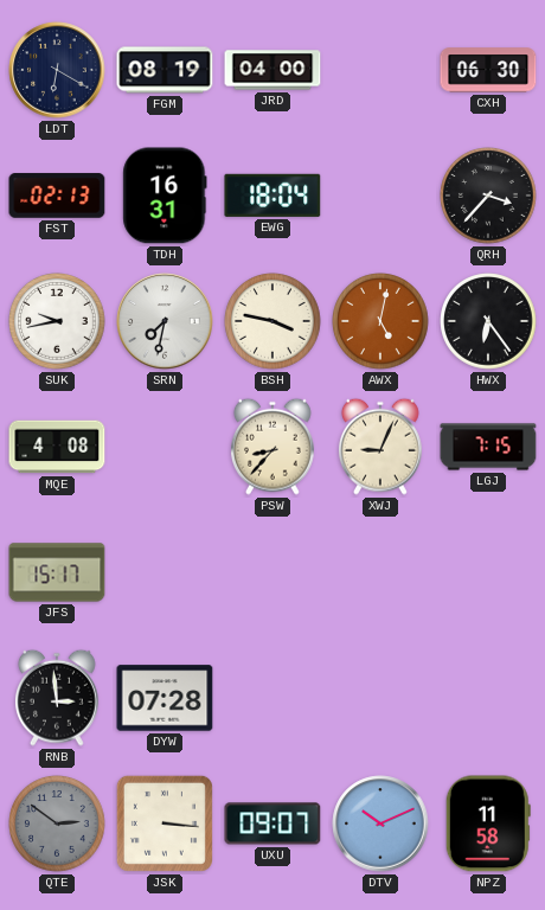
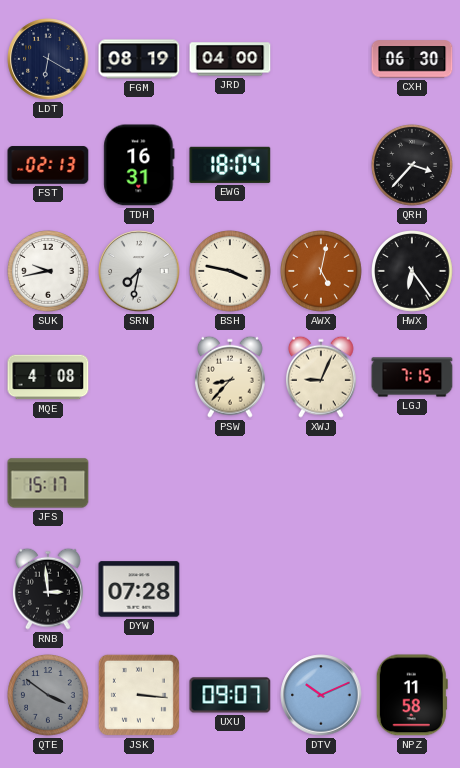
QTE: 2:51 -> 3:51 (48, 695)
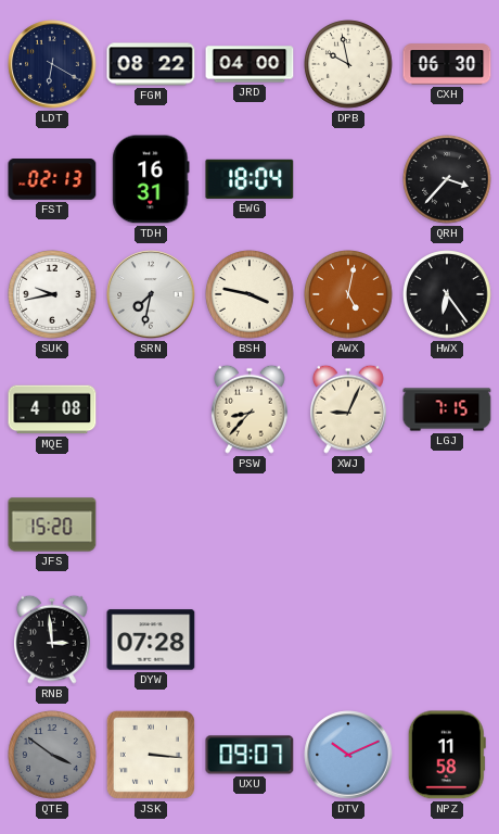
FGM: 08:19 -> 08:22 (151, 64)
DPB: none -> 9:58 (348, 64)
JFS: 15:17 -> 15:20 (52, 525)
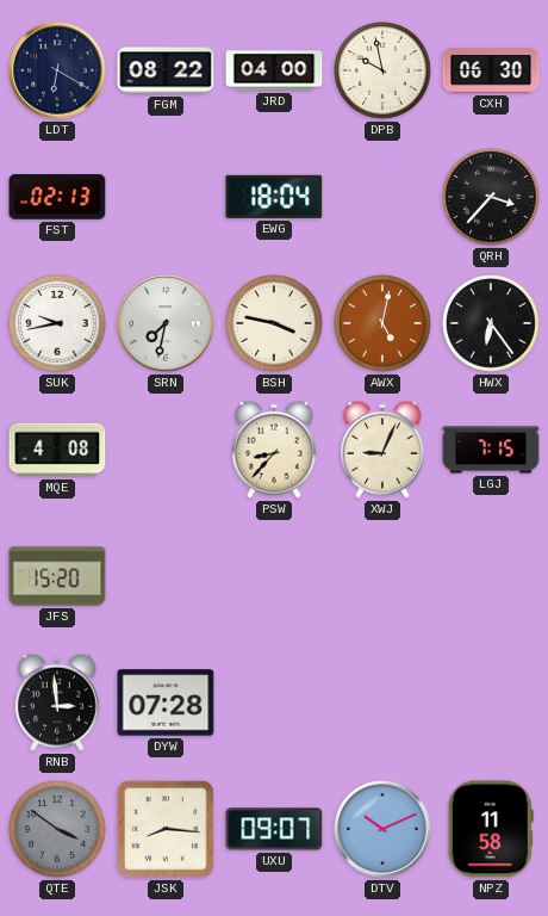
TDH: 16:31 -> none (151, 179)
JSK: 3:16 -> 8:16 (166, 829)
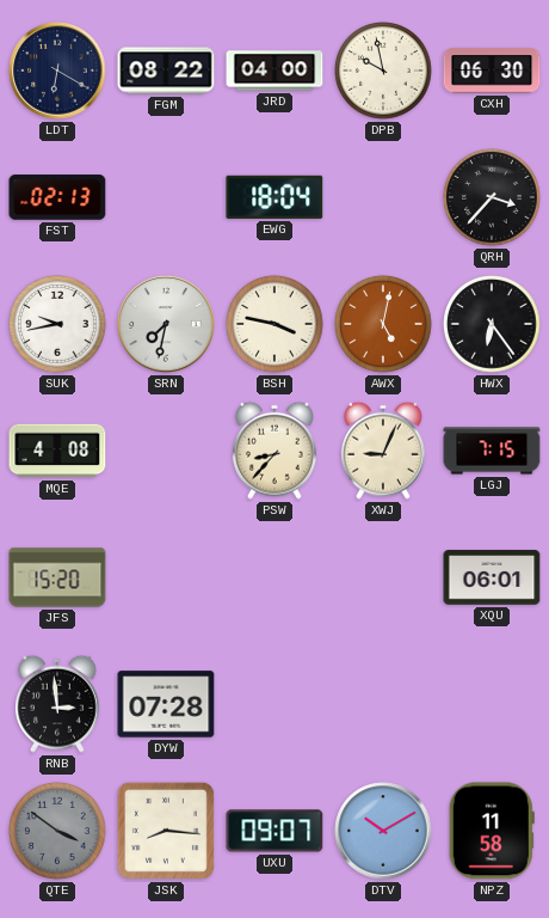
XQU: none -> 06:01 (492, 577)
DTV: 10:11 -> 10:10 (383, 831)
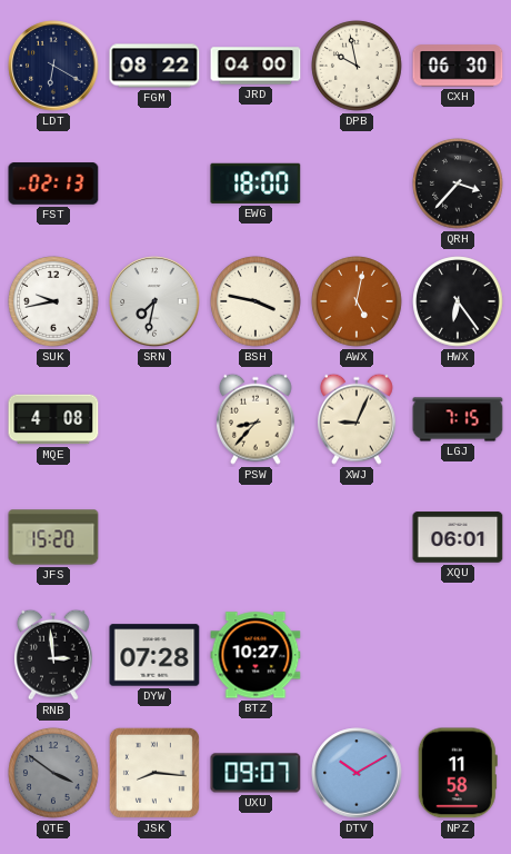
EWG: 18:04 -> 18:00 (255, 183)
BTZ: none -> 10:27 (255, 655)
